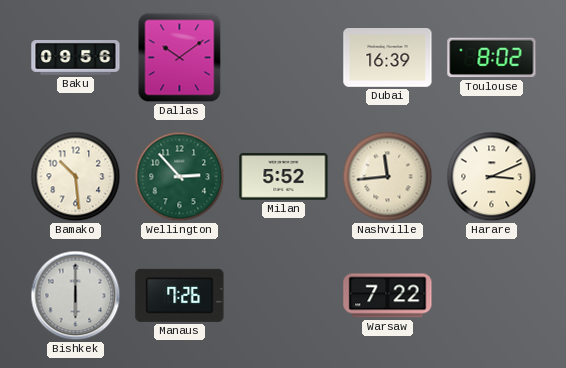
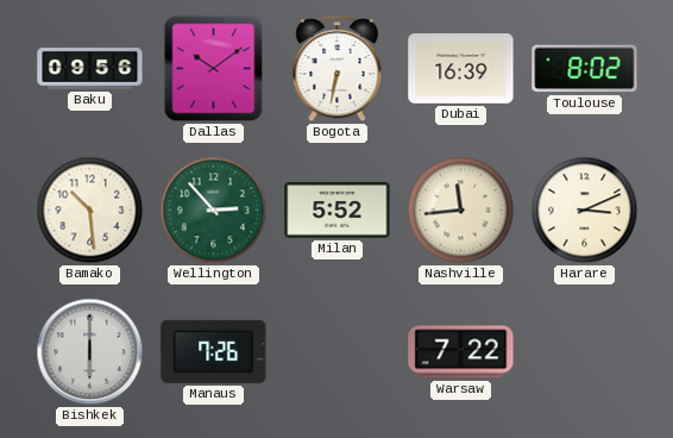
Bogota: none -> 6:32 (338, 69)
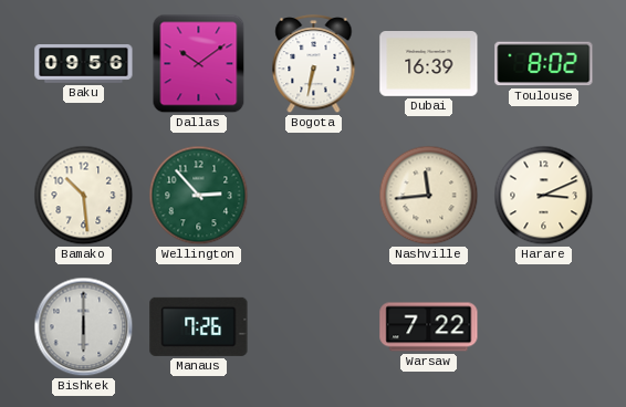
Milan: 5:52 -> none (338, 211)
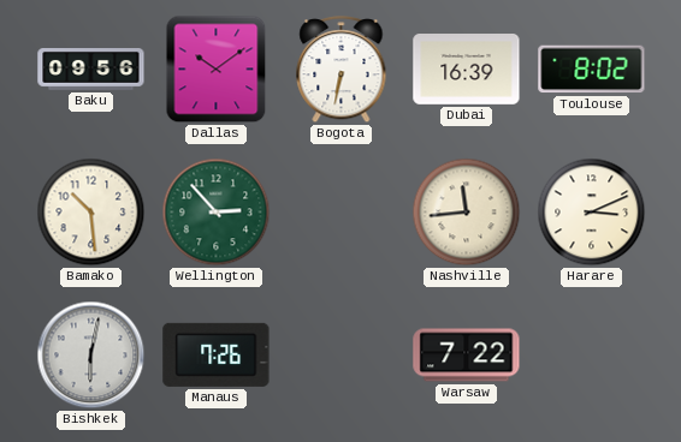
Bishkek: 6:00 -> 6:02 (91, 356)
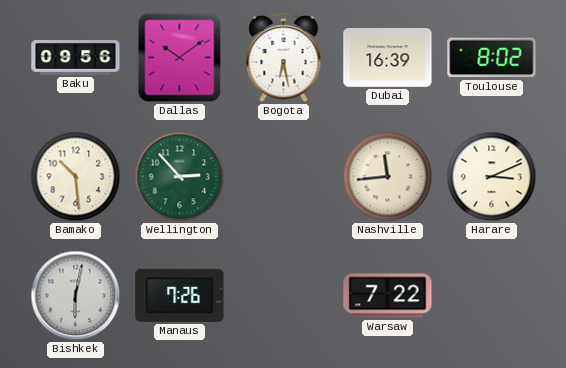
Bogota: 6:32 -> 6:28 (284, 58)
